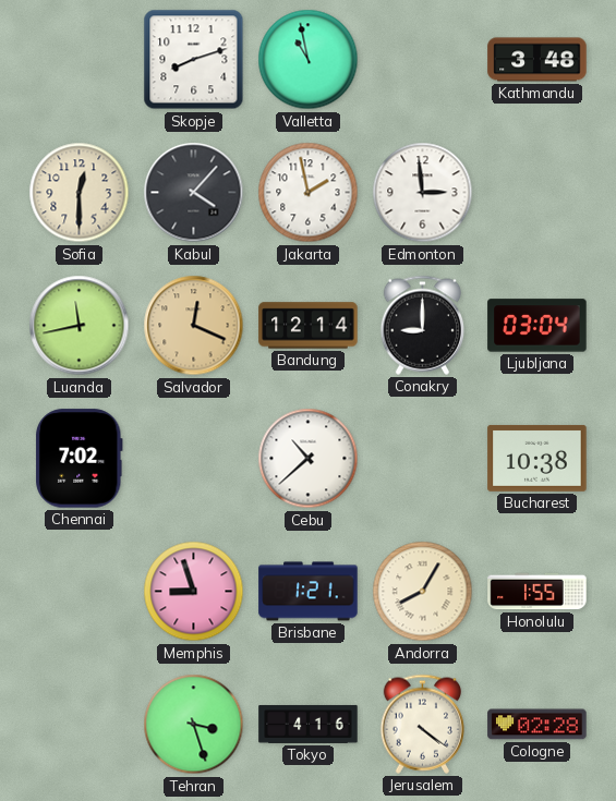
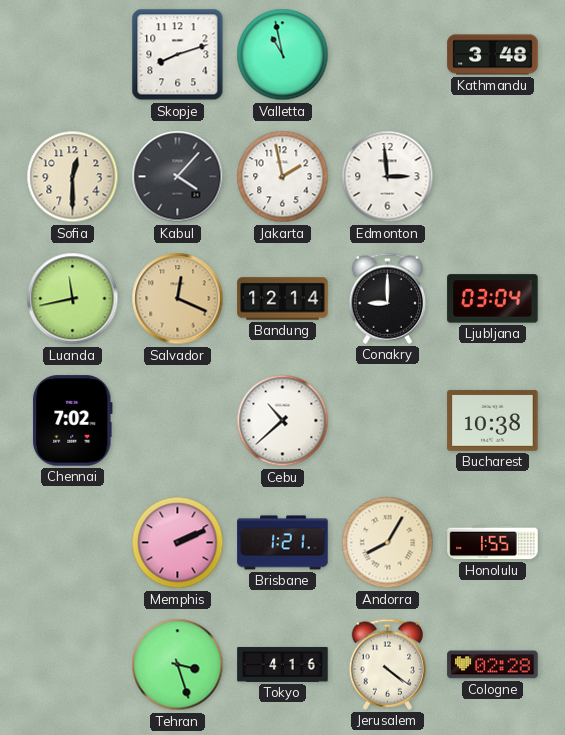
Memphis: 8:57 -> 2:11 (178, 543)
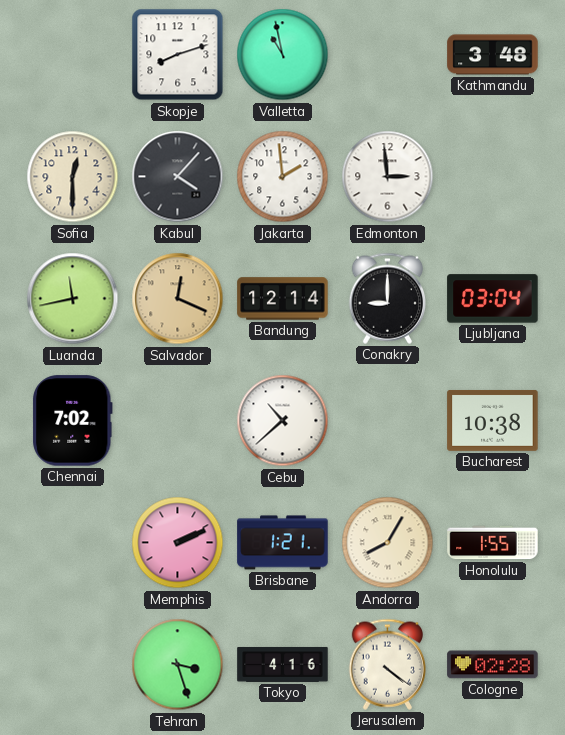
Jakarta: 1:58 -> 1:59 (283, 177)
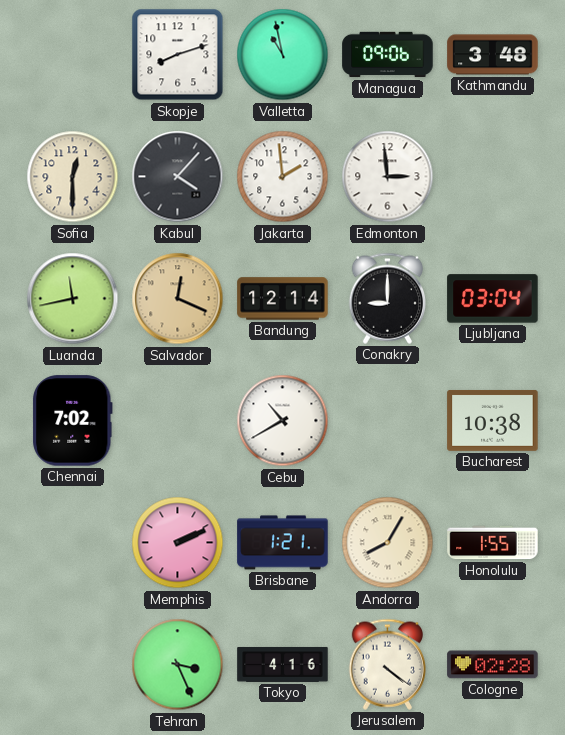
Managua: none -> 09:06 (388, 55)
Cebu: 10:38 -> 10:40 (283, 421)
Tehran: 3:27 -> 3:26 (178, 665)
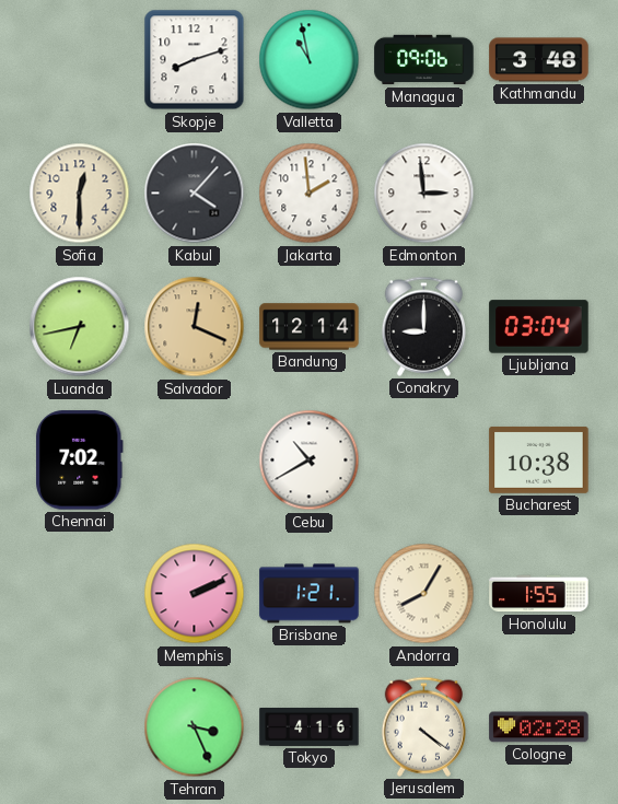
Luanda: 11:43 -> 6:43 (80, 327)
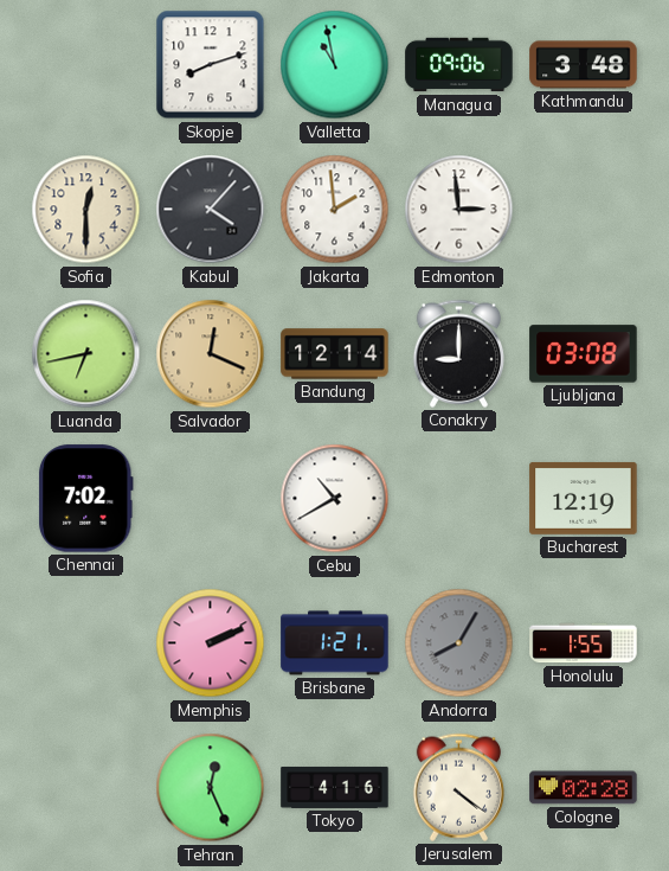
Ljubljana: 03:04 -> 03:08 (584, 354)
Bucharest: 10:38 -> 12:19 (584, 498)
Andorra dial: cream -> grey (459, 643)
Tehran: 3:26 -> 12:26 (211, 788)
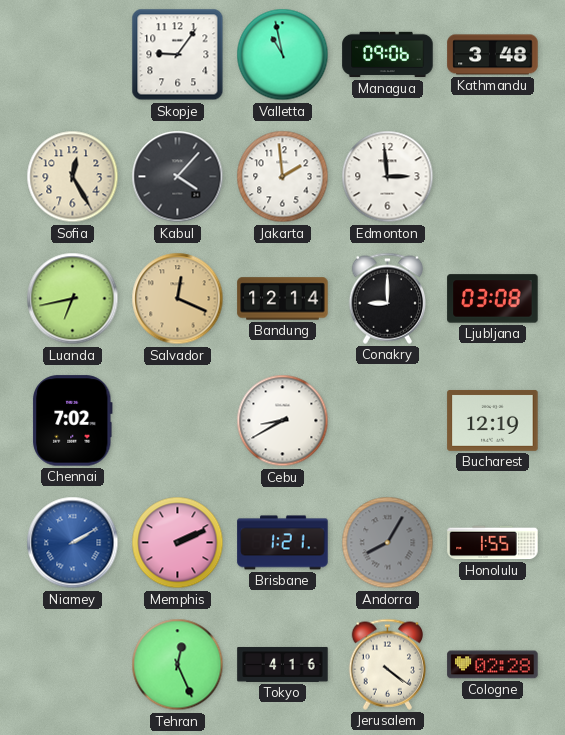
Skopje: 8:12 -> 9:06 (178, 55)
Sofia: 12:30 -> 12:25 (73, 177)
Cebu: 10:40 -> 8:40 (283, 421)
Niamey: none -> 2:10 (73, 543)
